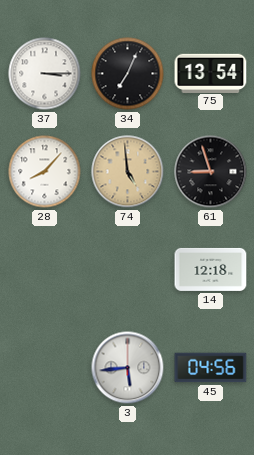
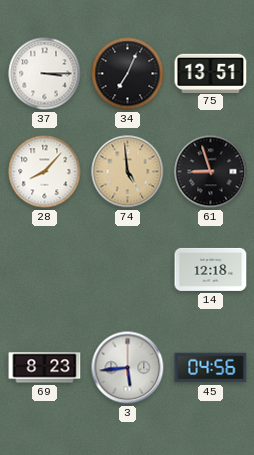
75: 13:54 -> 13:51 (211, 73)
69: none -> 8:23 (45, 368)
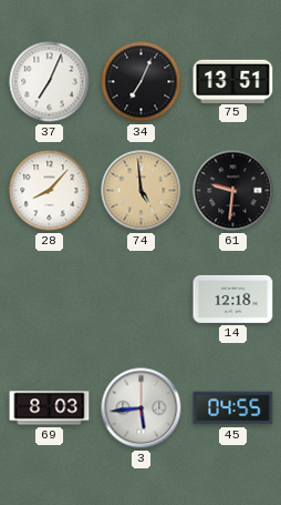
37: 3:15 -> 7:04 (50, 82)
61: 8:57 -> 9:31 (233, 191)
69: 8:23 -> 8:03 (50, 408)
45: 04:56 -> 04:55 (233, 408)
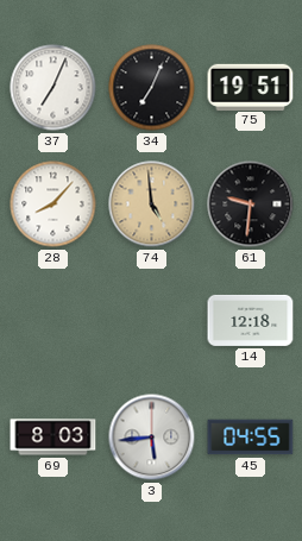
75: 13:51 -> 19:51 (251, 87)
